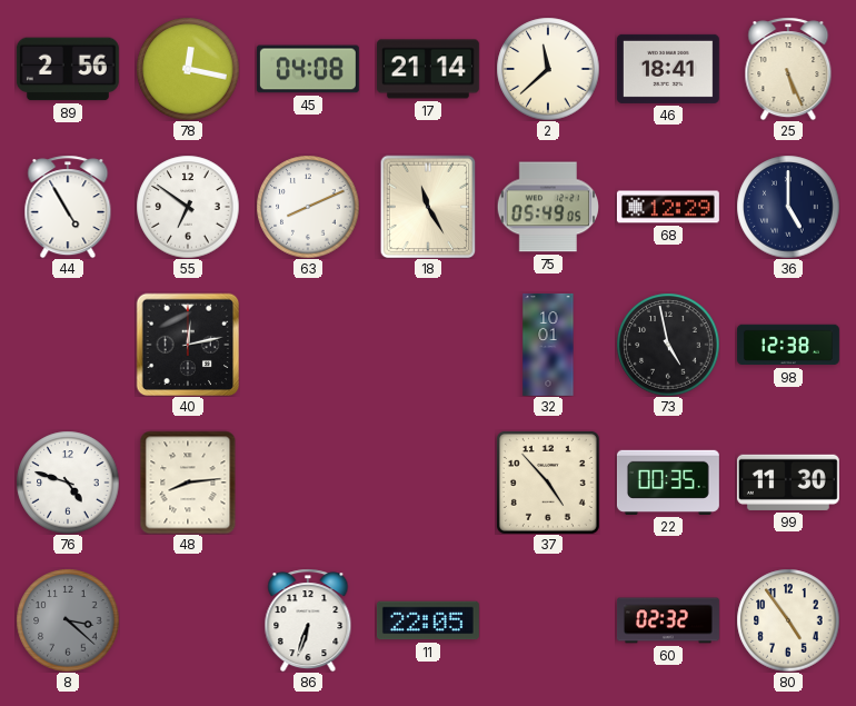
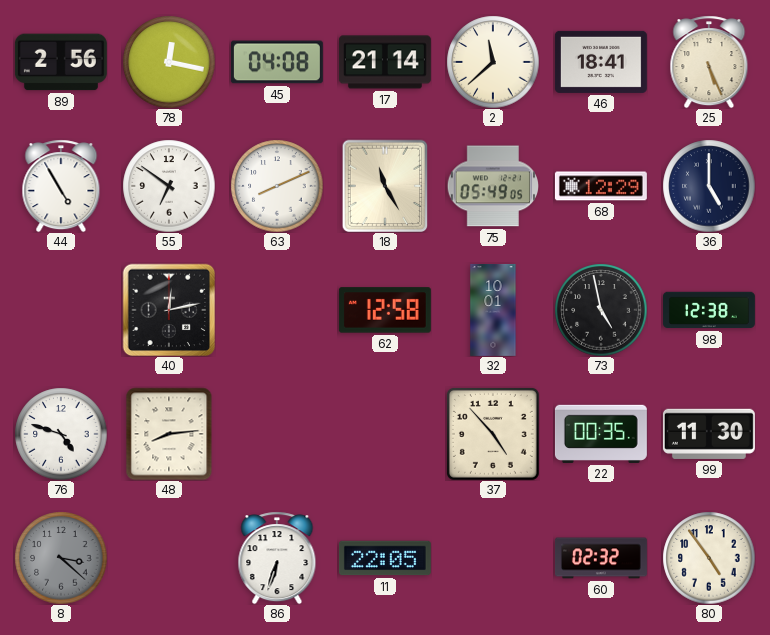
62: none -> 12:58 (385, 310)
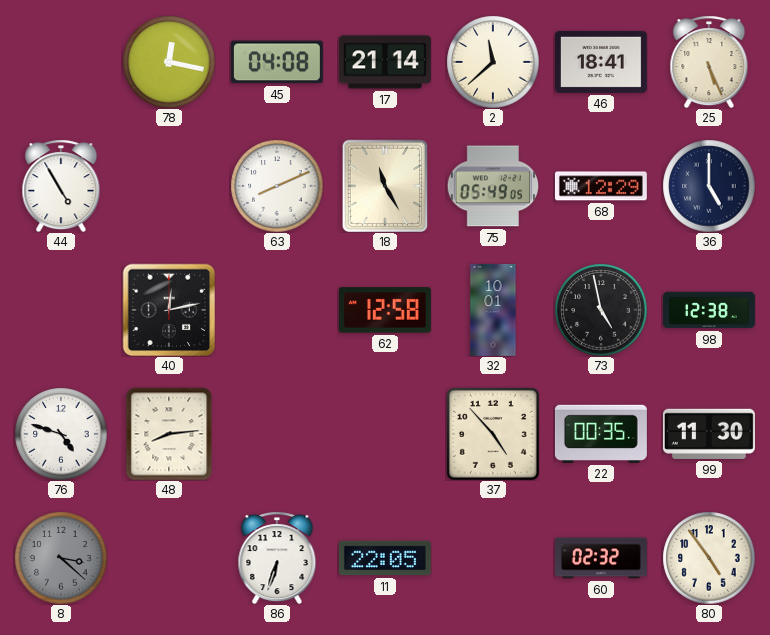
89: 2:56 -> none (61, 62)
55: 6:51 -> none (169, 186)
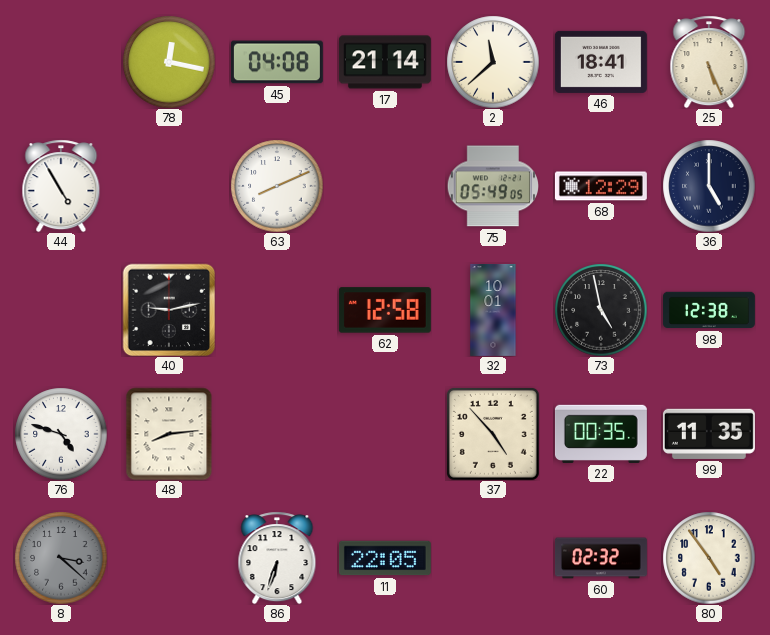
18: 11:25 -> none (385, 186)
40: 12:13 -> 9:13 (169, 310)
99: 11:30 -> 11:35 (709, 434)
